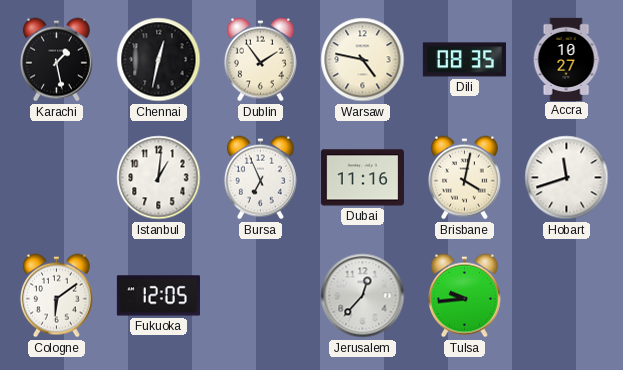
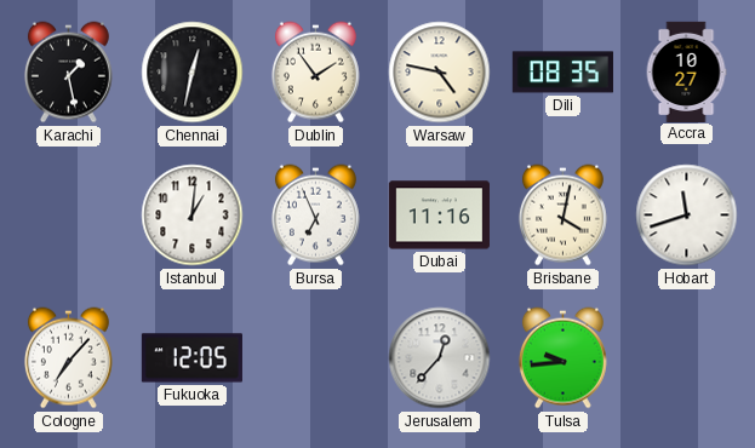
Cologne: 6:09 -> 7:07 (68, 358)
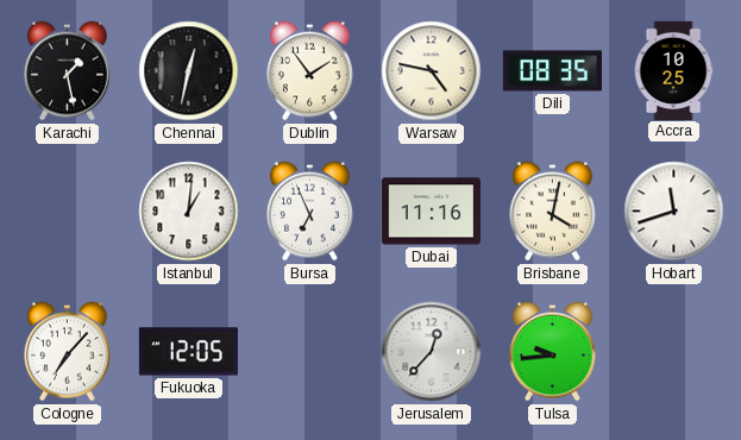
Accra: 10:27 -> 10:25 (673, 70)
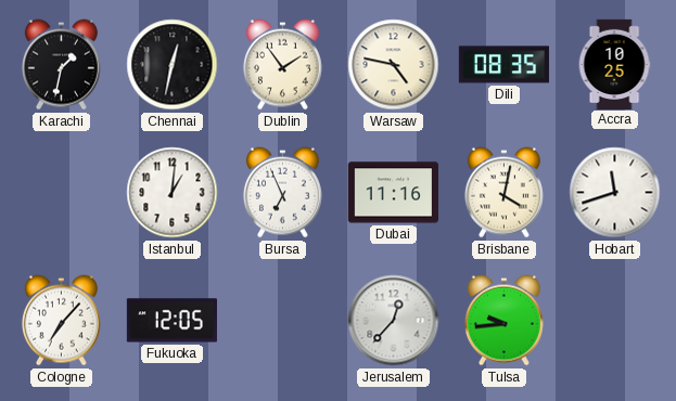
Karachi: 1:28 -> 1:32 (61, 65)
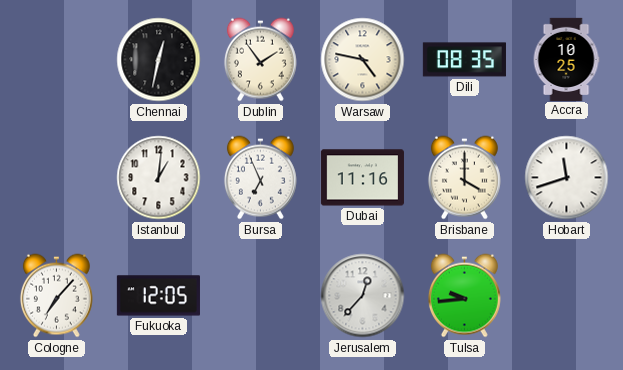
Karachi: 1:32 -> none (61, 65)
Brisbane: 4:02 -> 4:00 (464, 178)
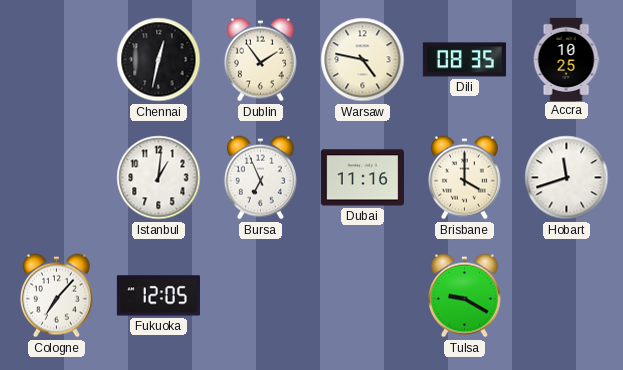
Jerusalem: 12:37 -> none (363, 296)
Tulsa: 9:44 -> 9:20 (464, 296)
